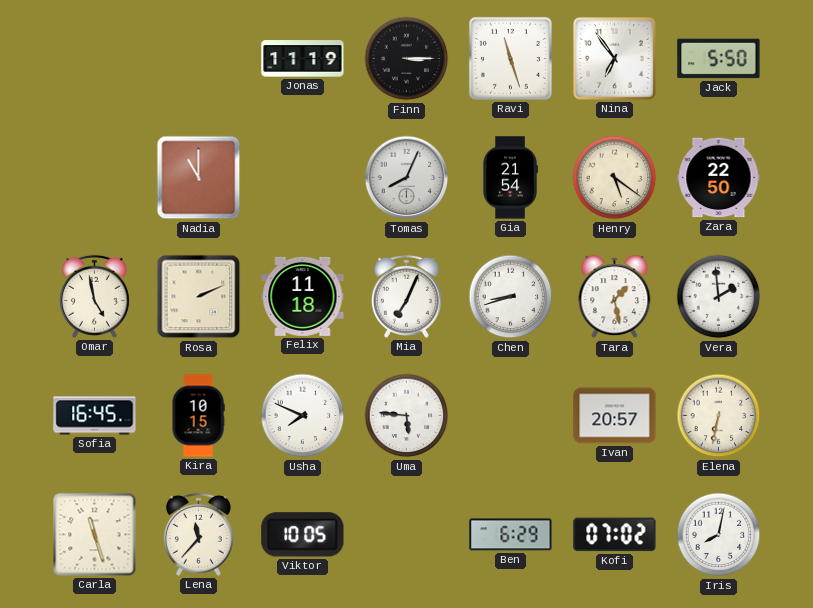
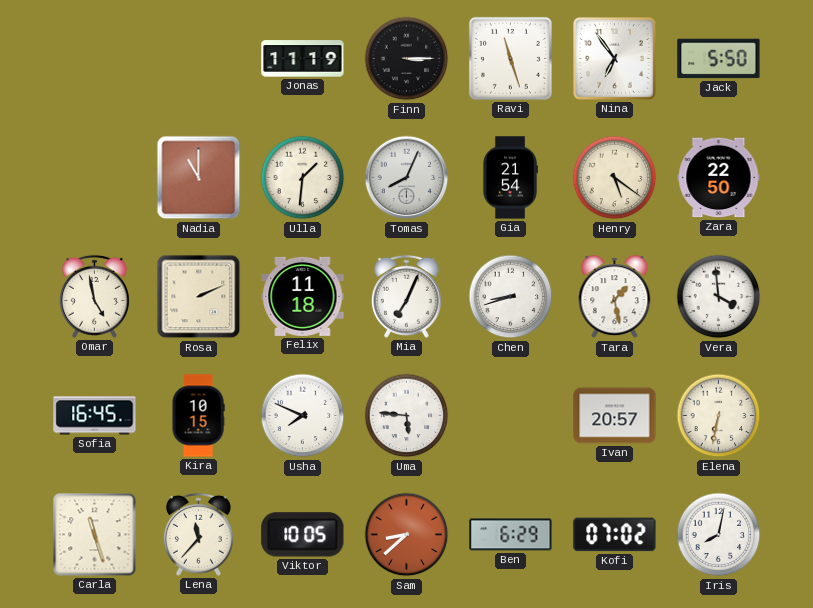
Ulla: none -> 1:31 (303, 178)
Vera: 1:59 -> 3:59 (719, 297)
Sam: none -> 8:38 (407, 535)
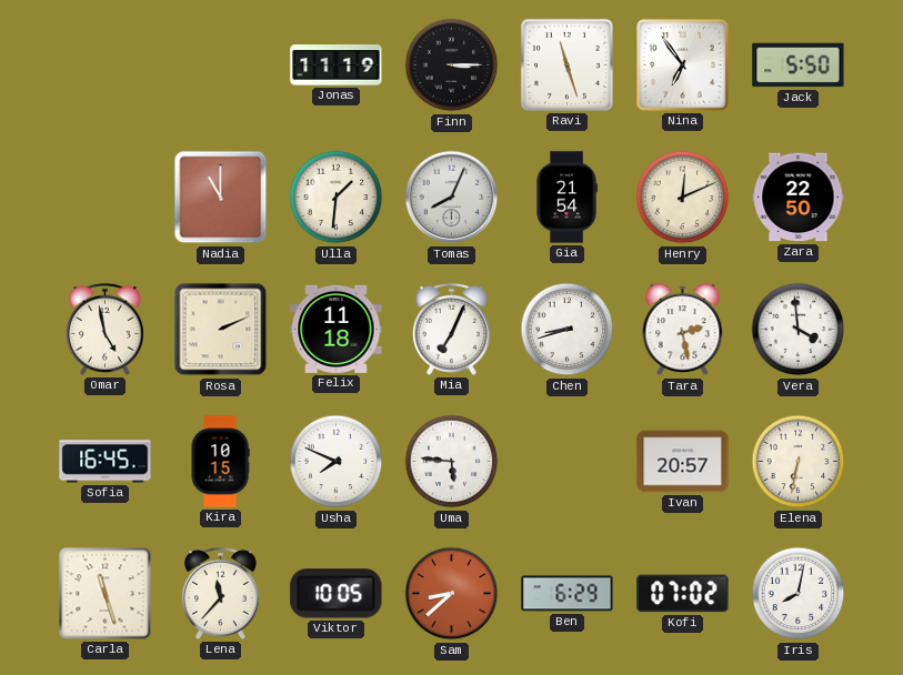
Henry: 5:21 -> 12:11 (683, 198)
Tara: 1:28 -> 2:28 (683, 330)
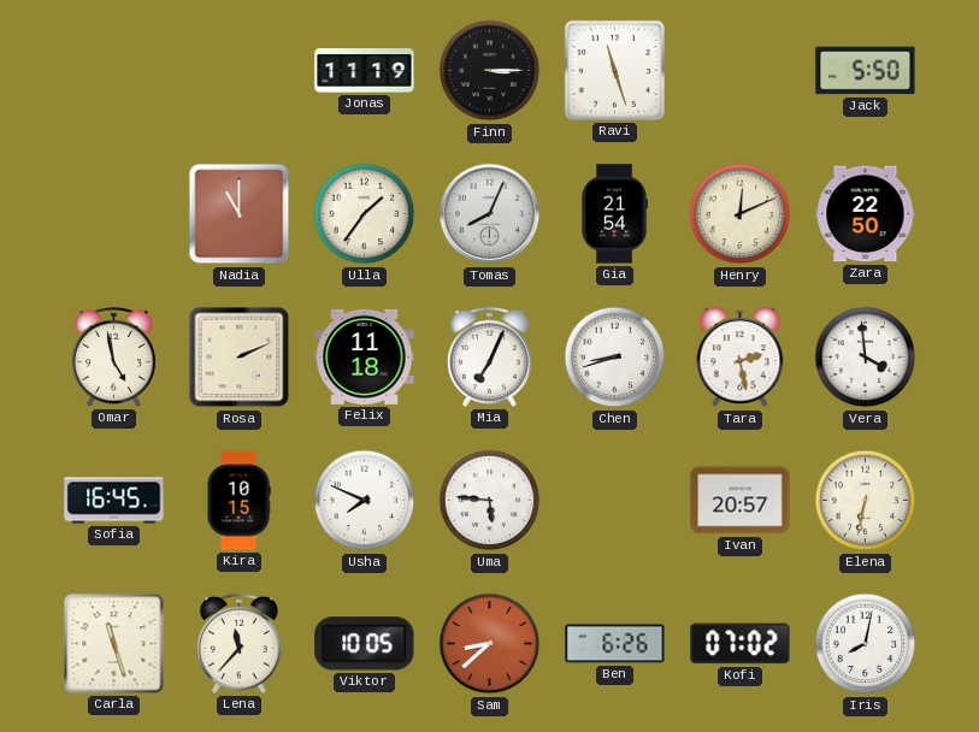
Nina: 6:54 -> none (683, 66)
Ulla: 1:31 -> 1:36 (365, 214)
Ben: 6:29 -> 6:26 (615, 644)
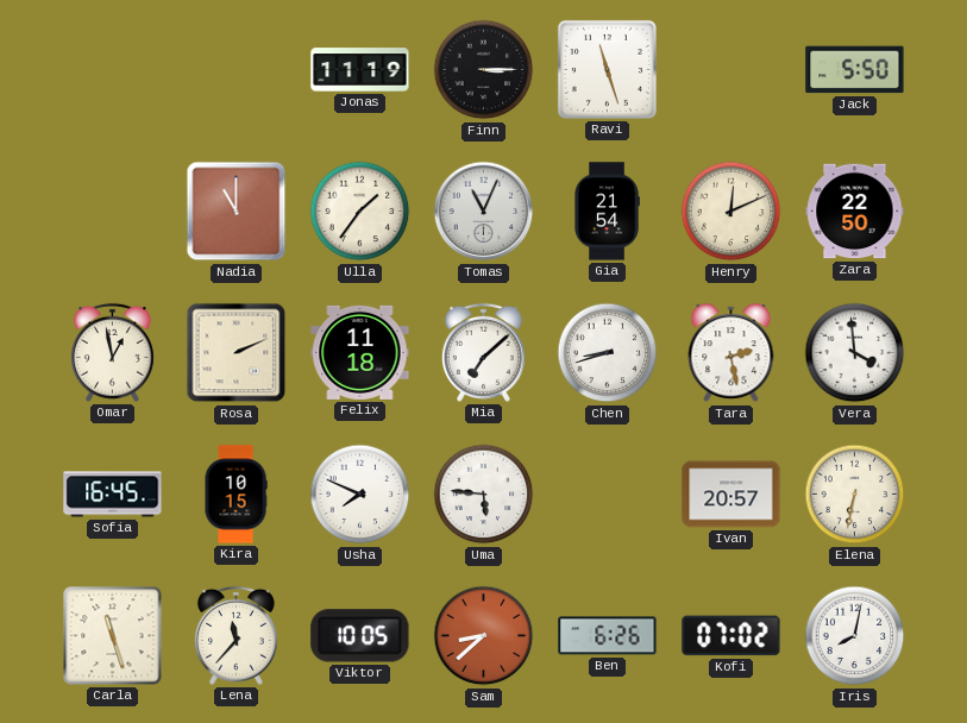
Tomas: 8:04 -> 11:04 (484, 212)
Omar: 4:58 -> 12:58 (112, 352)
Mia: 7:04 -> 7:08 (483, 352)
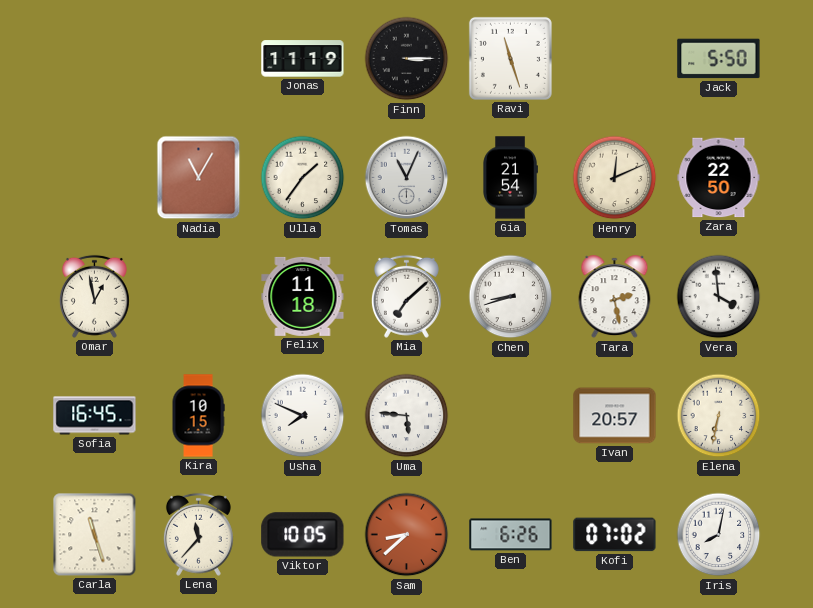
Nadia: 11:00 -> 11:05 (199, 178)
Rosa: 2:11 -> none (237, 353)
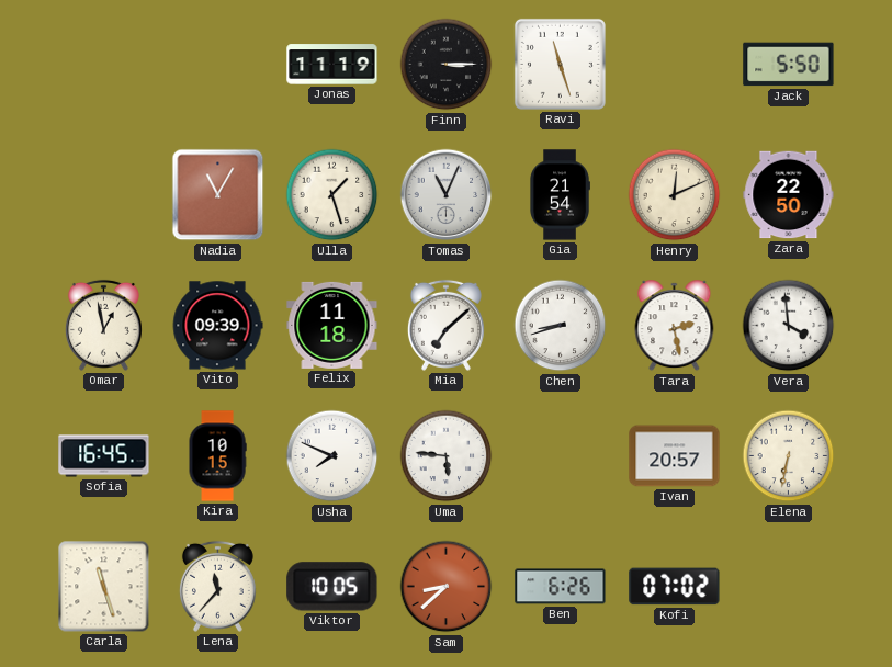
Ulla: 1:36 -> 1:27 (332, 195)
Vito: none -> 09:39 (217, 326)
Iris: 8:02 -> none (719, 535)
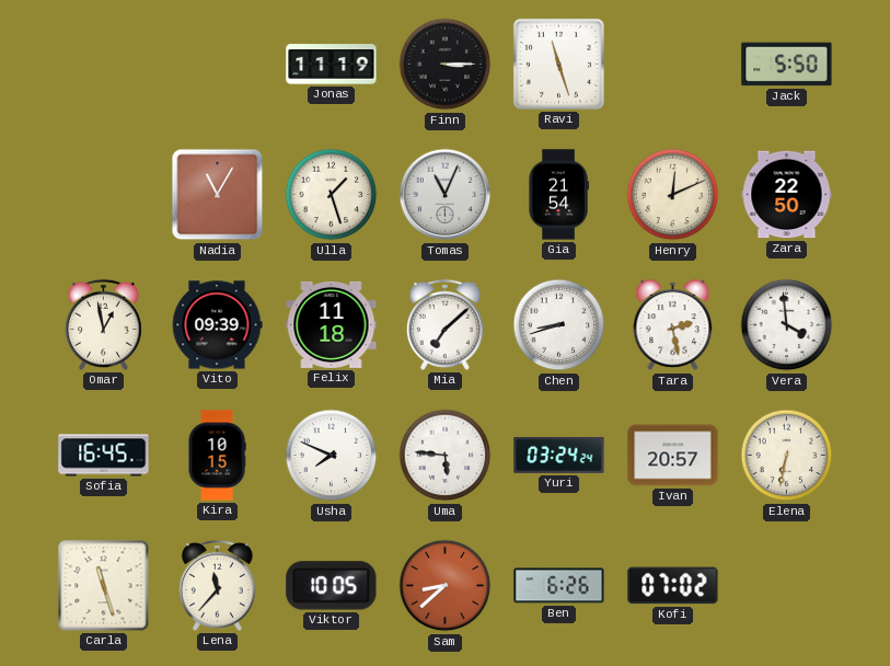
Yuri: none -> 03:24 (559, 455)
